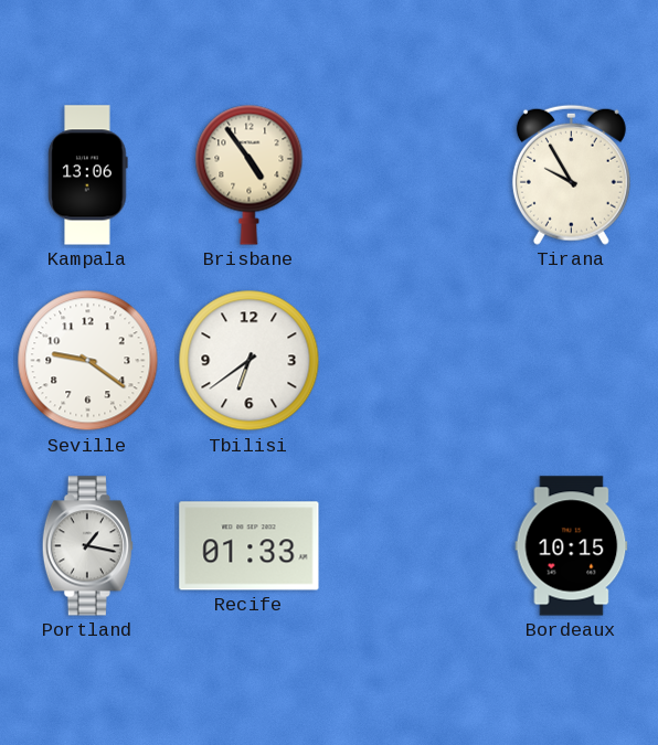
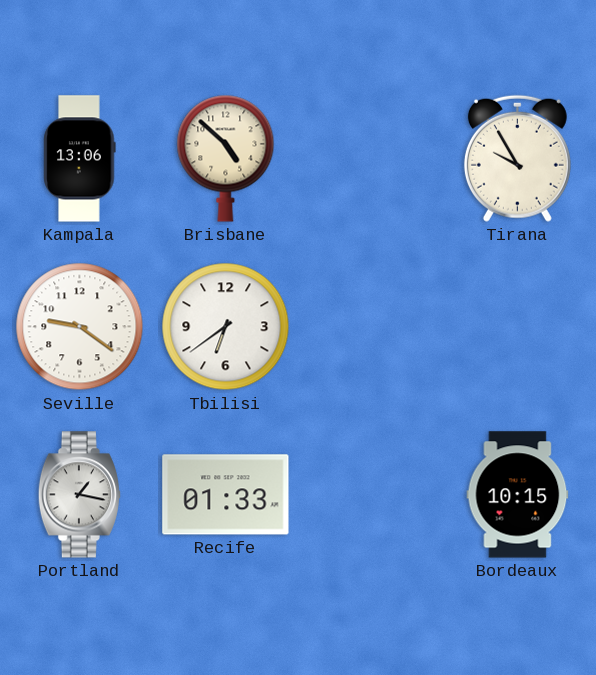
Brisbane: 4:54 -> 4:52 (226, 158)
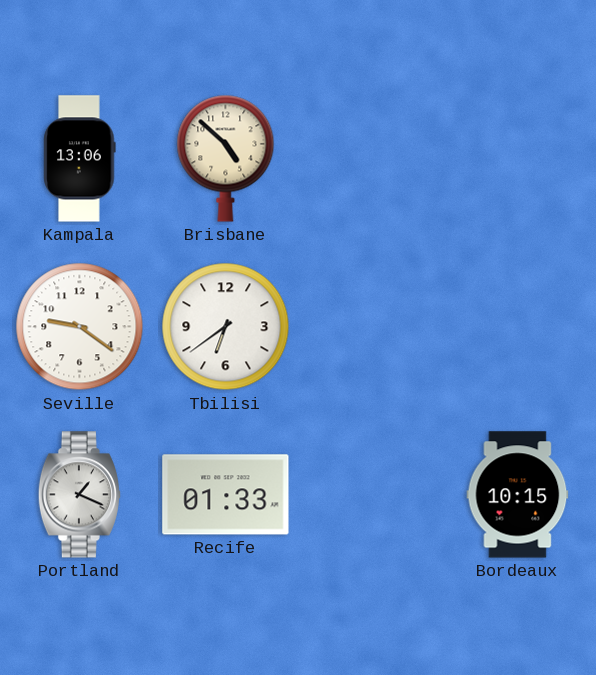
Tirana: 9:55 -> none (517, 158)
Portland: 1:17 -> 1:19 (79, 495)
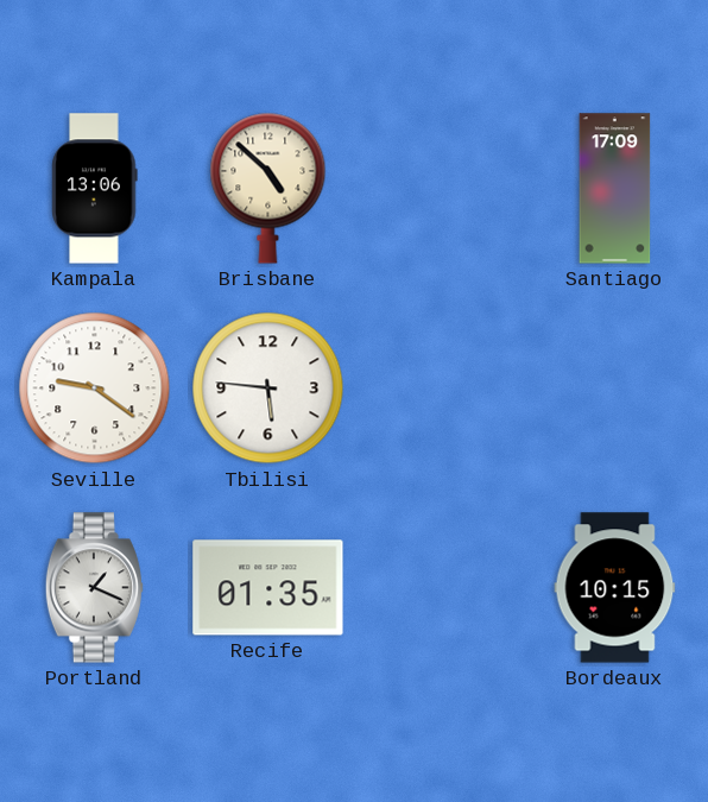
Santiago: none -> 17:09 (615, 189)
Tbilisi: 6:39 -> 5:46 (268, 389)
Recife: 01:33 -> 01:35 (268, 588)
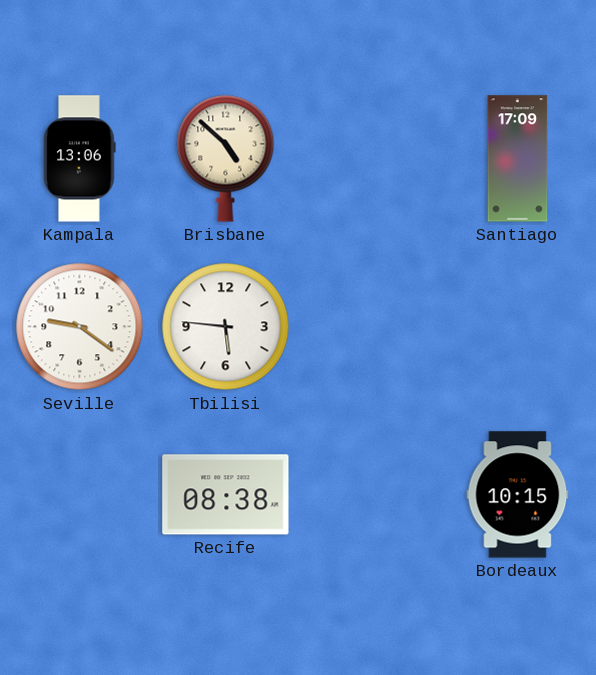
Portland: 1:19 -> none (94, 588)
Recife: 01:35 -> 08:38 (226, 495)
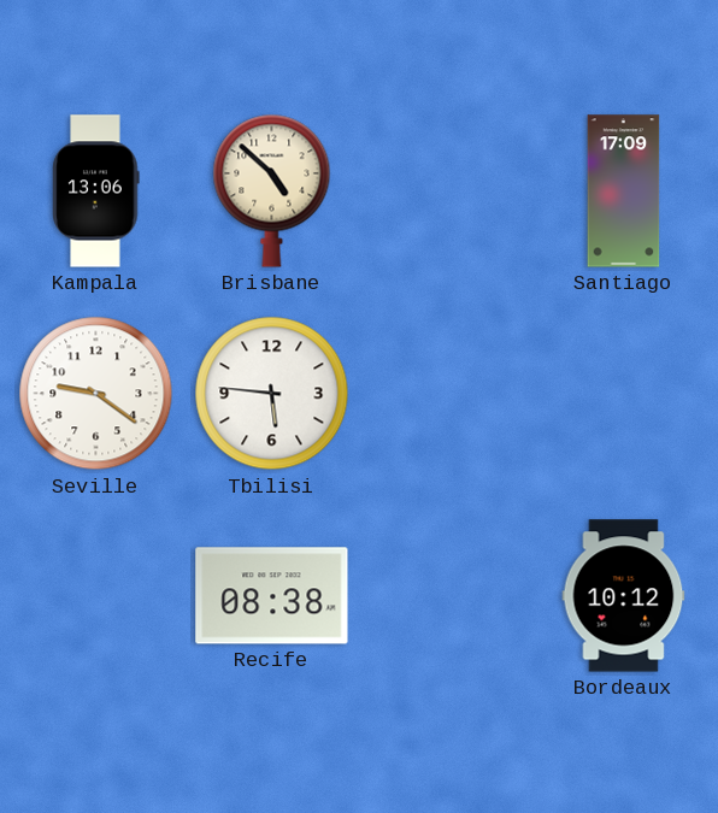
Bordeaux: 10:15 -> 10:12 (624, 596)
